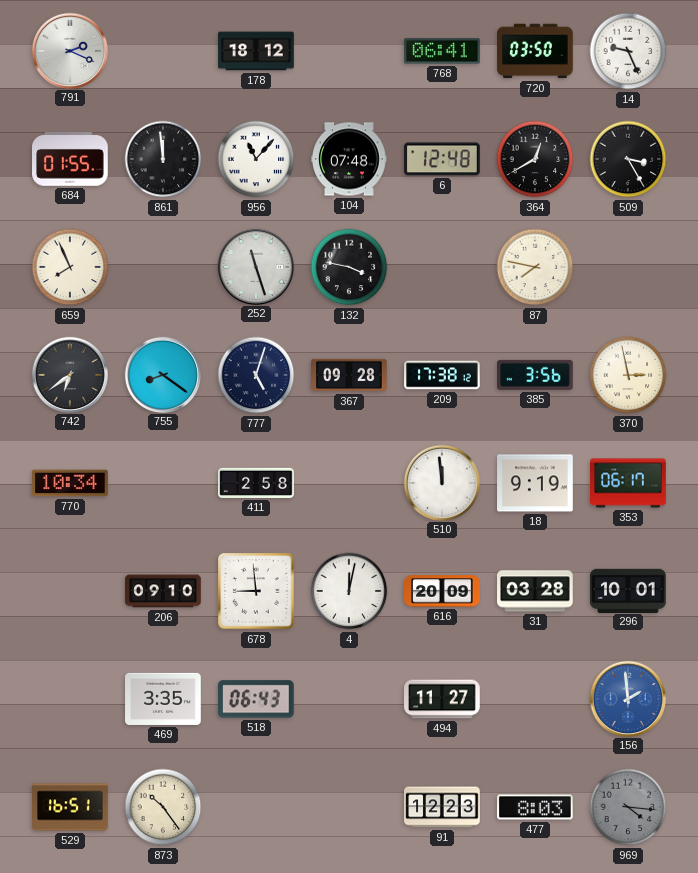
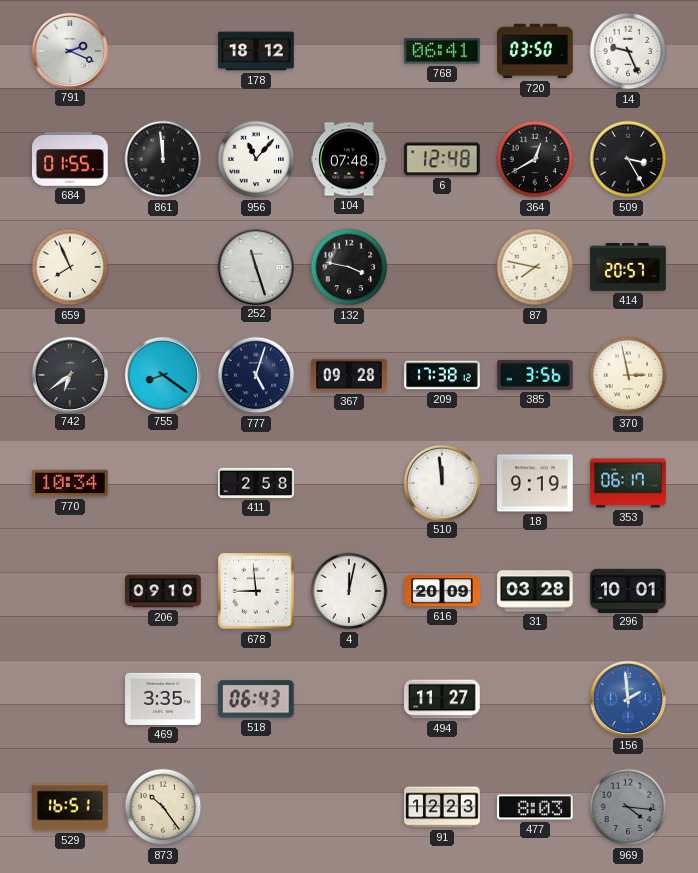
414: none -> 20:57 (628, 268)
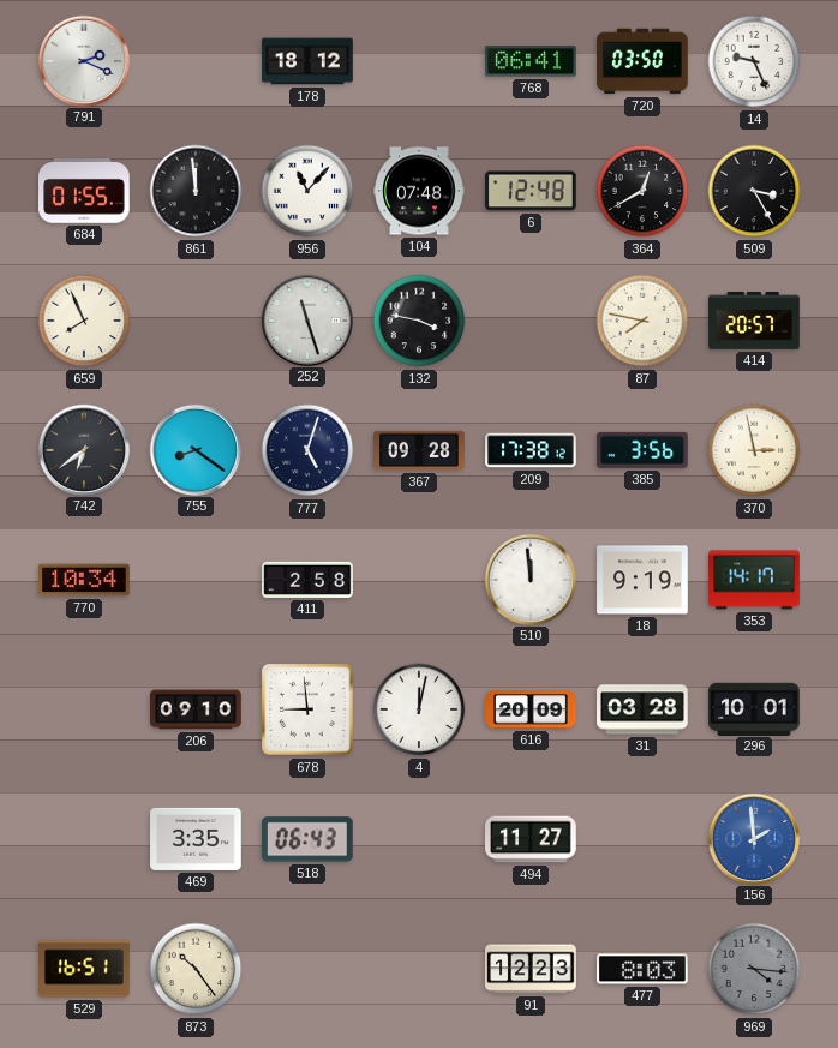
353: 06:17 -> 14:17 (754, 580)
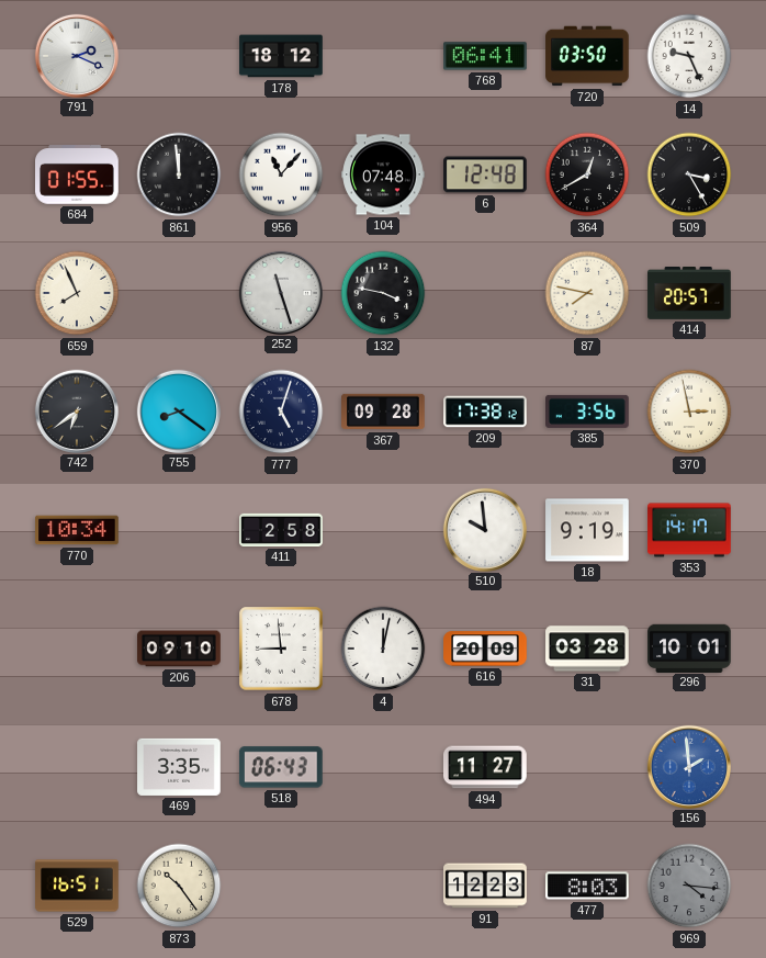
510: 11:59 -> 9:59 (484, 529)
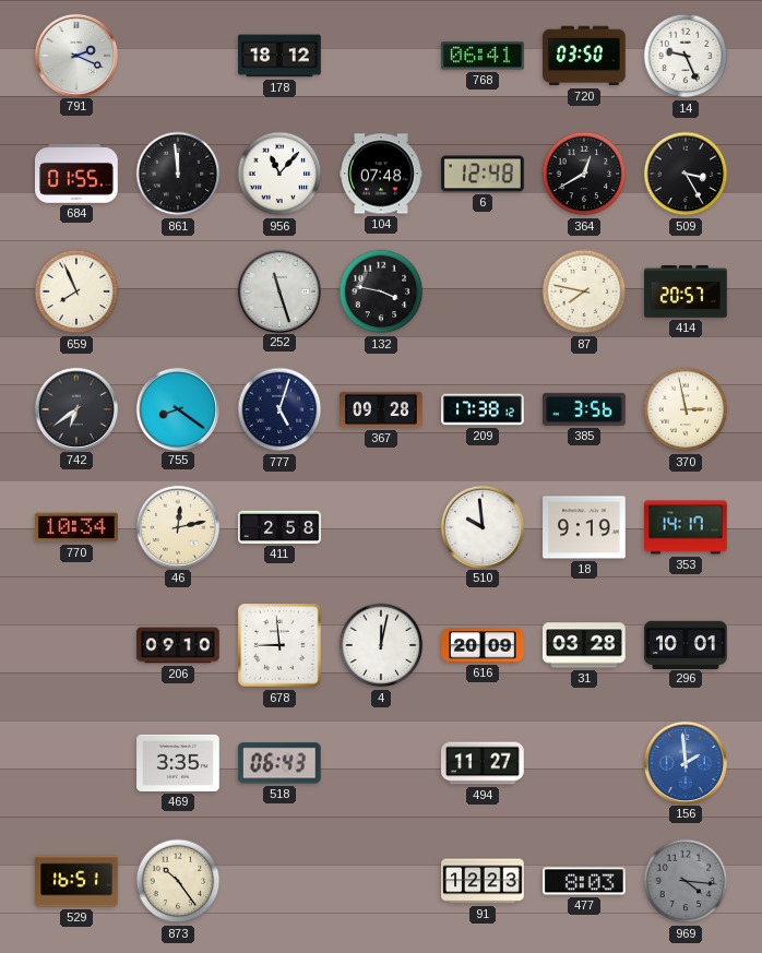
46: none -> 12:13 (177, 526)
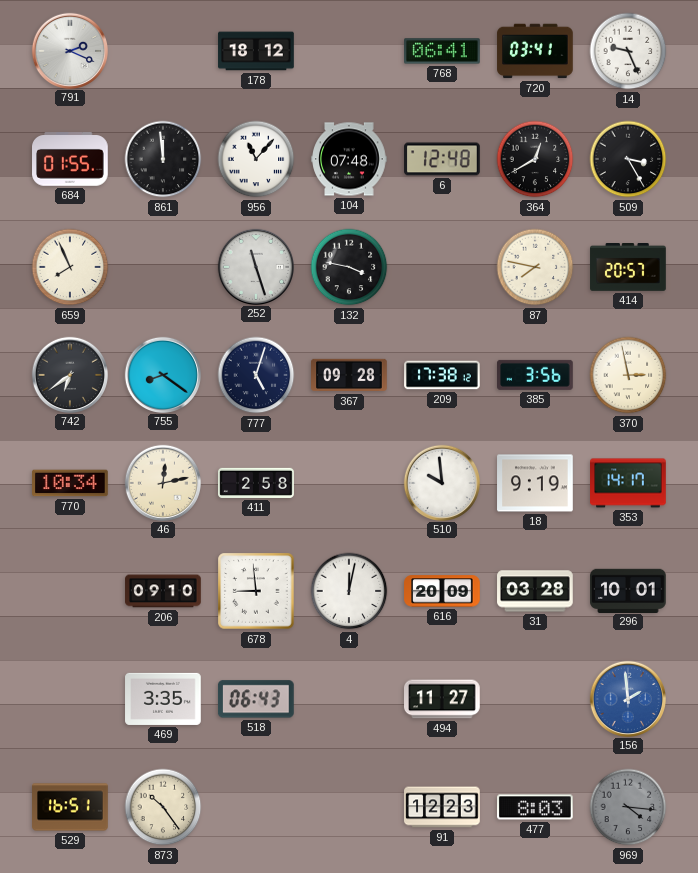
720: 03:50 -> 03:41 (535, 51)
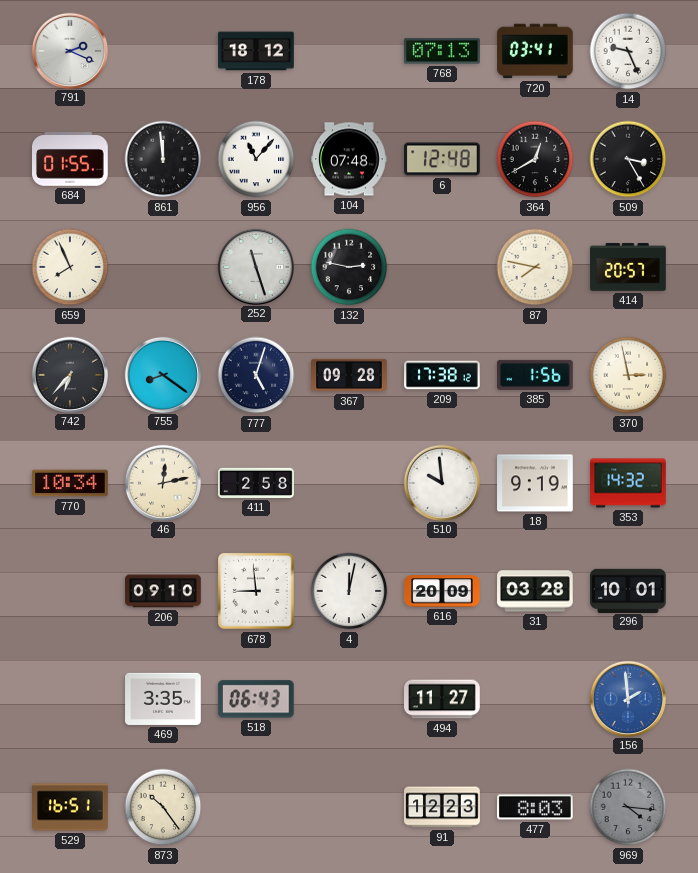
768: 06:41 -> 07:13 (442, 51)
132: 3:47 -> 2:47 (349, 267)
742: 6:39 -> 6:37 (69, 374)
385: 3:56 -> 1:56 (536, 375)
353: 14:17 -> 14:32 (628, 483)
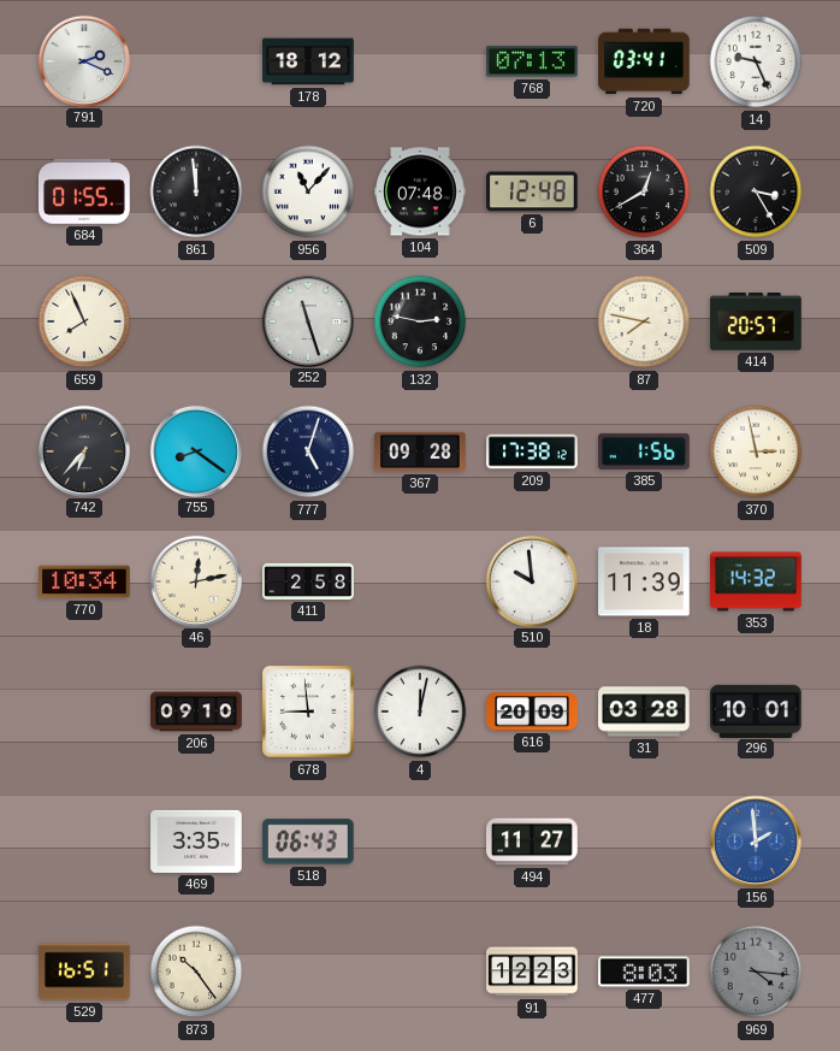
18: 9:19 -> 11:39 (644, 581)
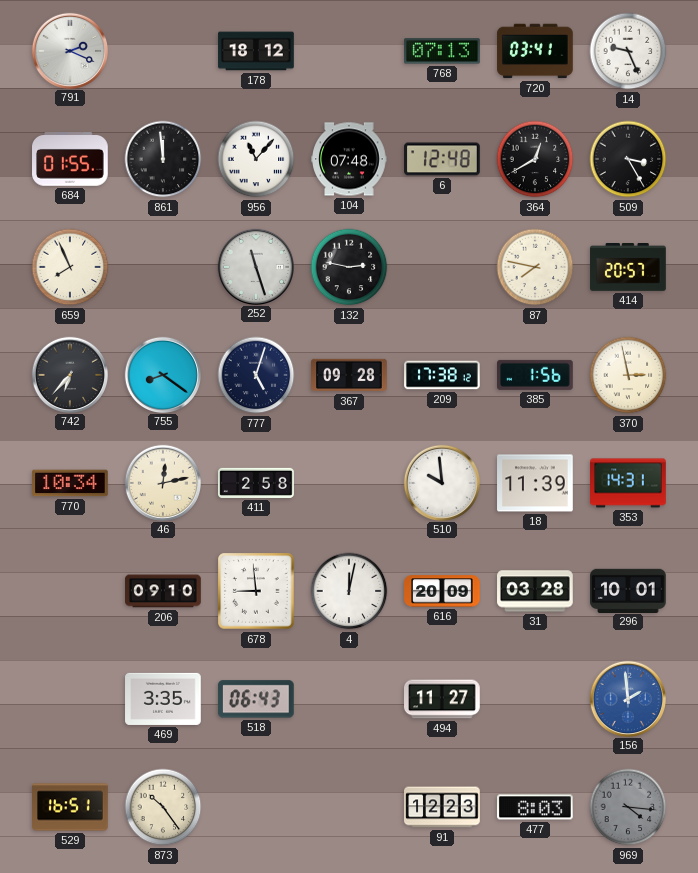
353: 14:32 -> 14:31 (628, 483)
